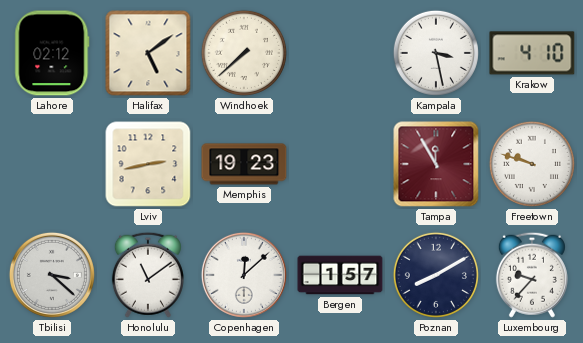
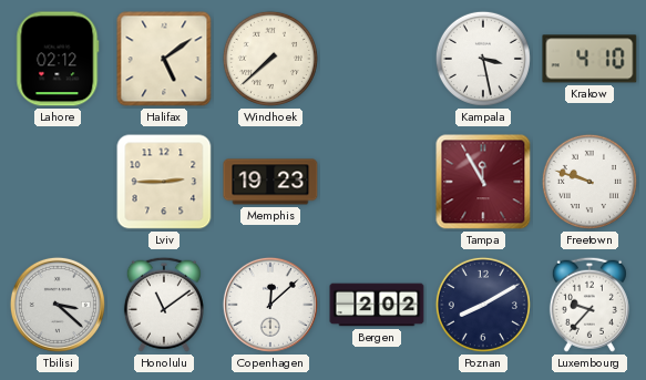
Lviv: 2:43 -> 2:45 (164, 182)
Bergen: 1:57 -> 2:02 (377, 305)
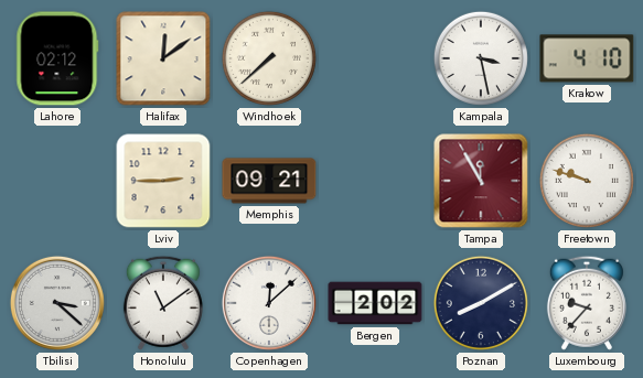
Halifax: 5:09 -> 12:09 (163, 58)
Memphis: 19:23 -> 09:21 (269, 181)
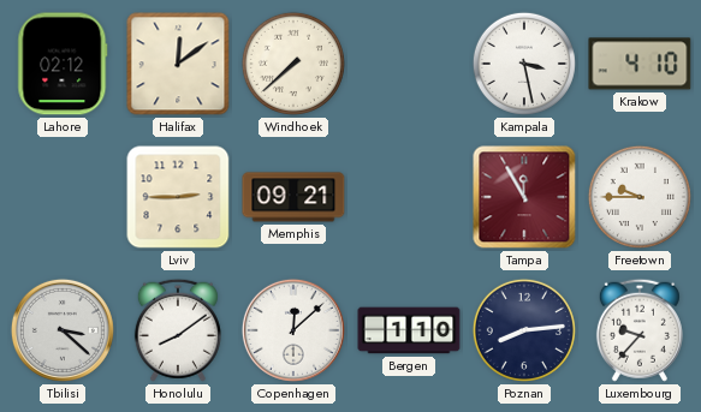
Freetown: 9:48 -> 9:45 (640, 197)
Honolulu: 11:09 -> 8:09 (178, 330)
Bergen: 2:02 -> 1:10 (409, 330)
Poznan: 8:10 -> 8:14 (524, 330)
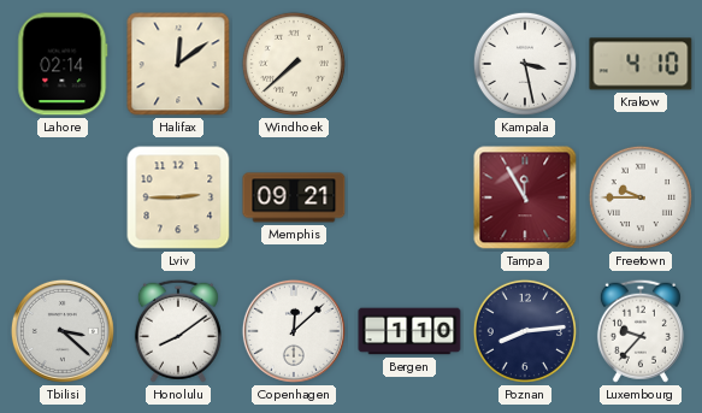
Lahore: 02:12 -> 02:14 (63, 64)
